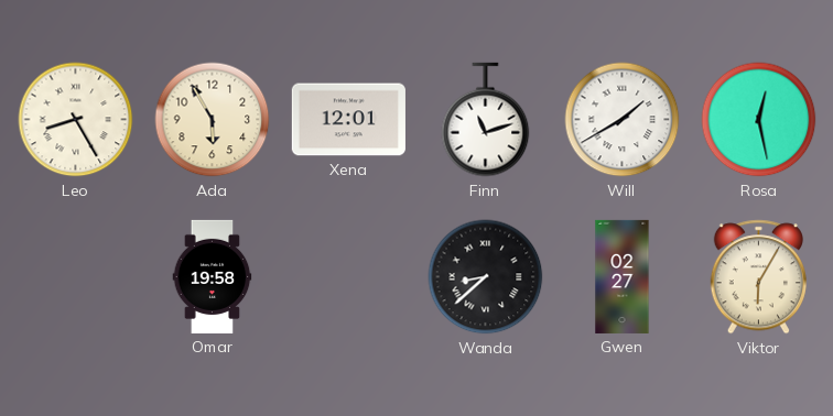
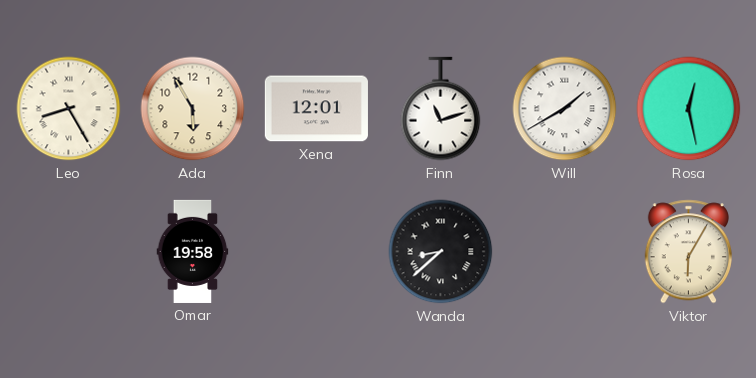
Gwen: 02:27 -> none (623, 276)
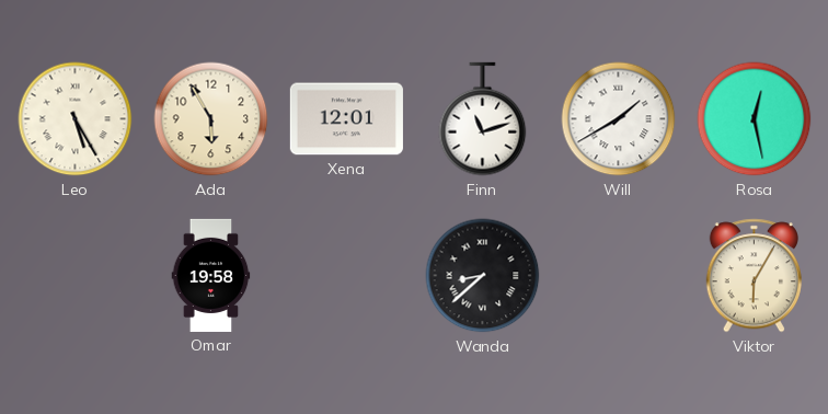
Leo: 8:25 -> 5:25 (76, 119)
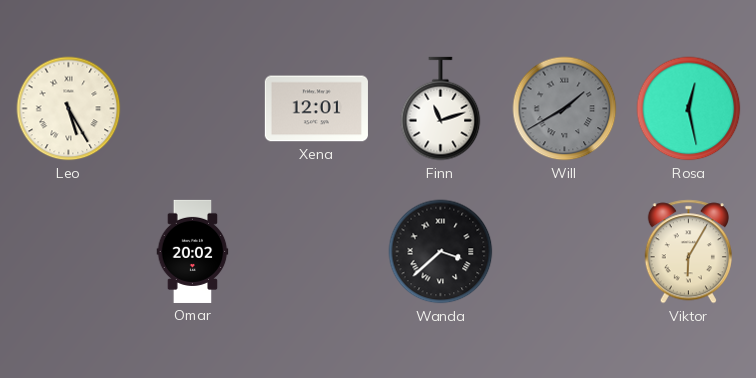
Ada: 5:55 -> none (211, 119)
Will dial: white -> grey (565, 109)
Omar: 19:58 -> 20:02 (193, 251)
Wanda: 8:38 -> 3:38 (441, 252)
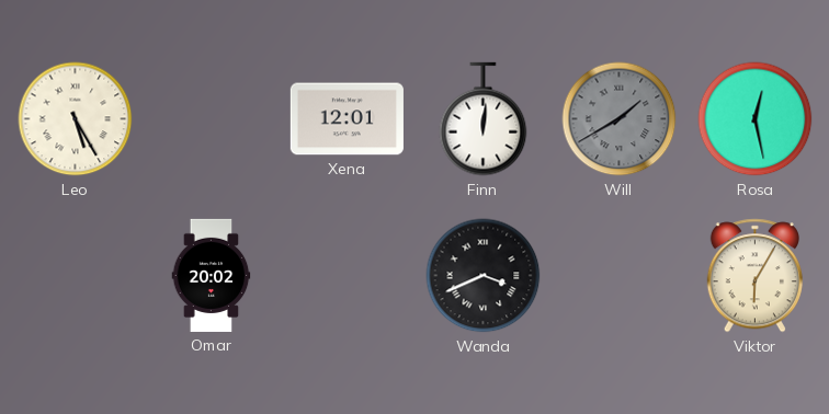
Finn: 11:12 -> 12:01 (484, 119)
Wanda: 3:38 -> 3:41 (484, 276)
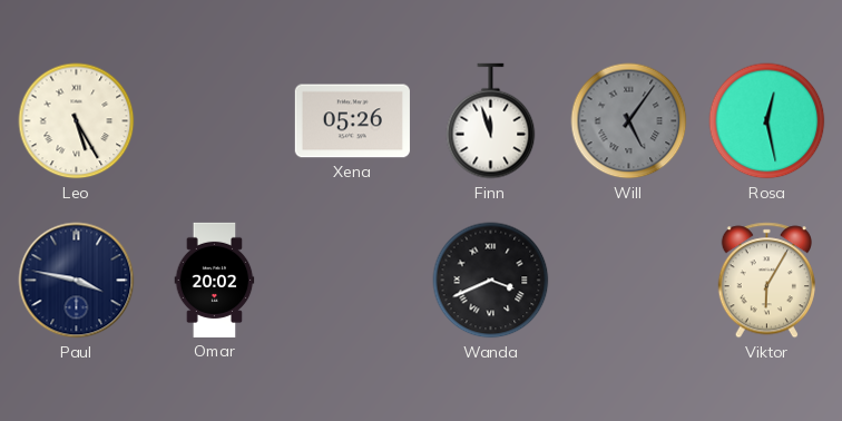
Xena: 12:01 -> 05:26 (352, 121)
Finn: 12:01 -> 11:57 (491, 121)
Will: 1:40 -> 5:06 (629, 121)
Paul: none -> 3:47 (77, 281)
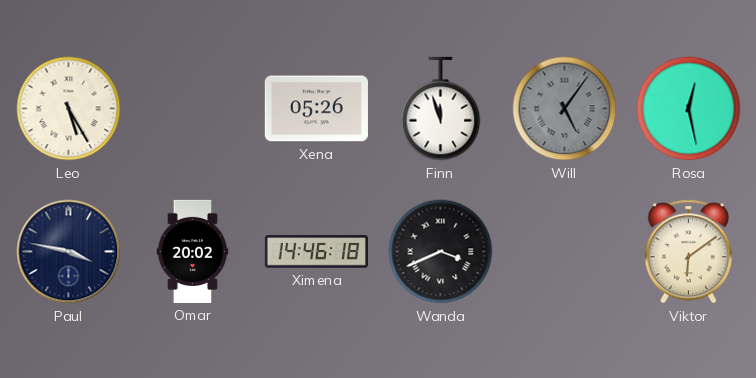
Ximena: none -> 14:46 (316, 252)
Viktor: 6:05 -> 6:09 (688, 252)
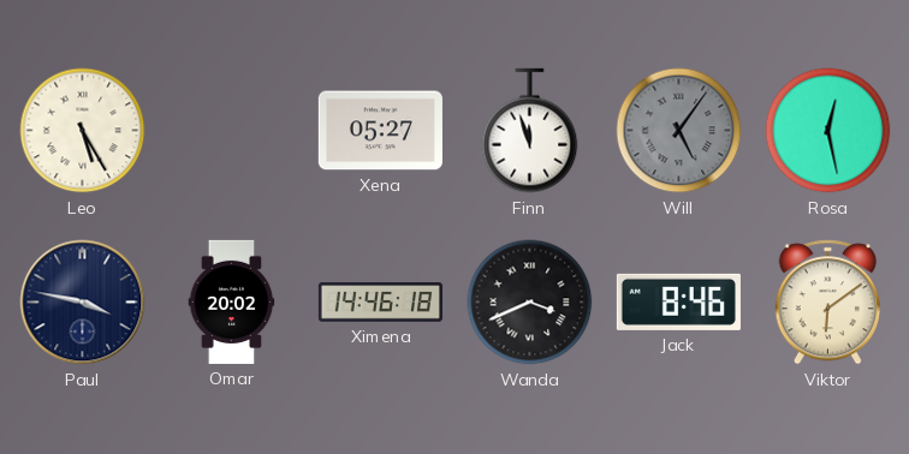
Xena: 05:26 -> 05:27 (380, 131)
Jack: none -> 8:46 (678, 301)
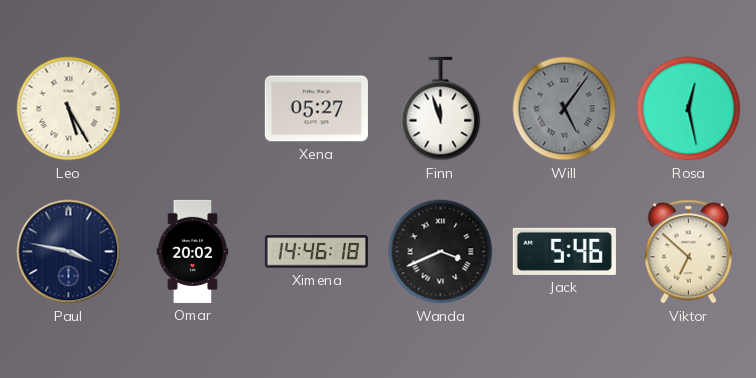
Jack: 8:46 -> 5:46 (564, 251)
Viktor: 6:09 -> 6:52 (688, 252)
